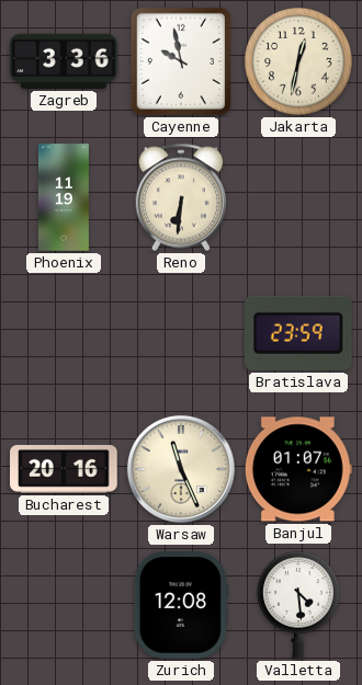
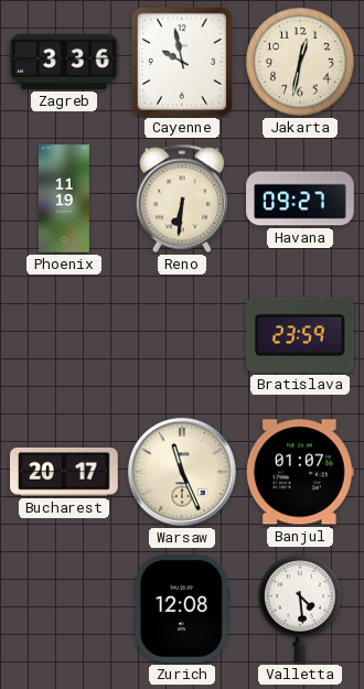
Havana: none -> 09:27 (300, 198)
Bucharest: 20:16 -> 20:17 (64, 472)
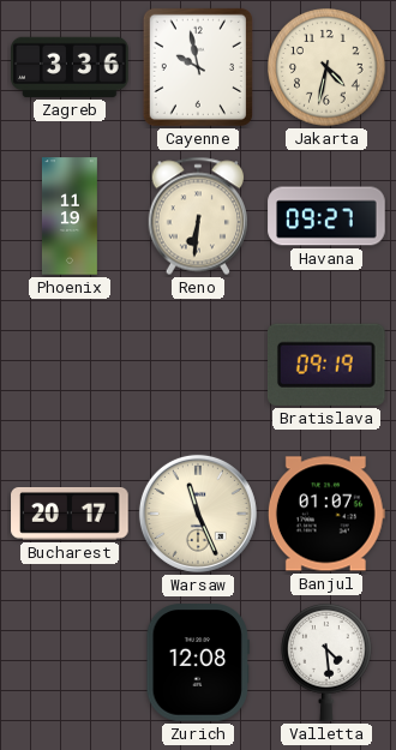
Jakarta: 12:32 -> 4:32 (326, 67)
Bratislava: 23:59 -> 09:19 (326, 365)
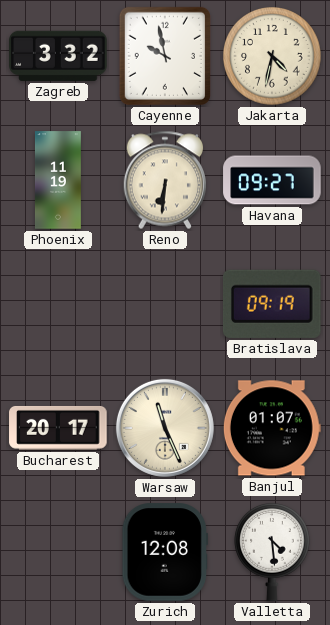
Zagreb: 3:36 -> 3:32 (58, 56)
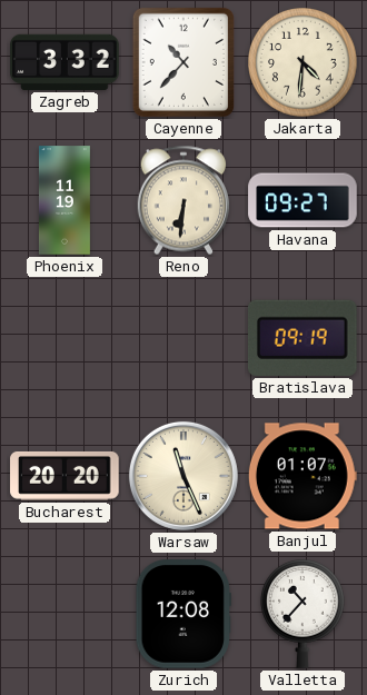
Cayenne: 9:58 -> 10:37 (183, 62)
Jakarta: 4:32 -> 4:31 (302, 62)
Bucharest: 20:17 -> 20:20 (65, 476)
Valletta: 4:29 -> 10:37 (304, 614)
